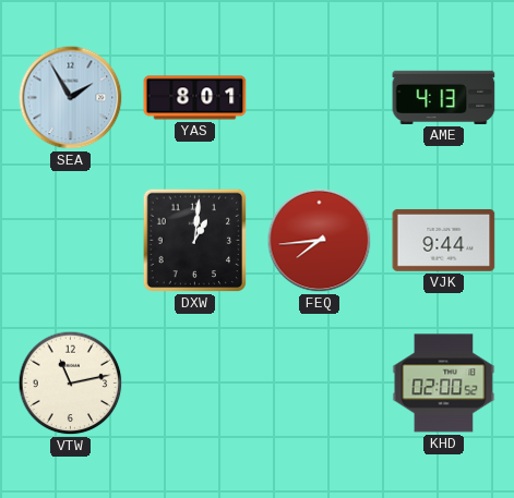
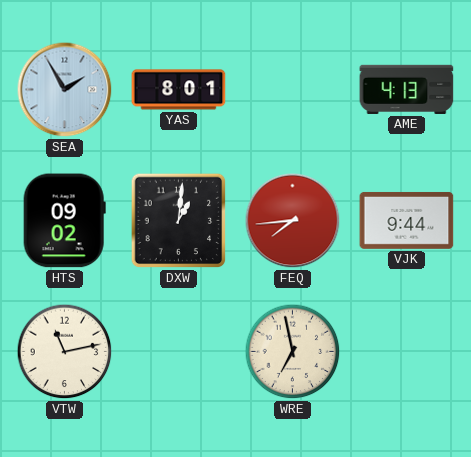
HTS: none -> 09:02 (64, 221)
WRE: none -> 6:58 (293, 352)
KHD: 02:00 -> none (444, 384)
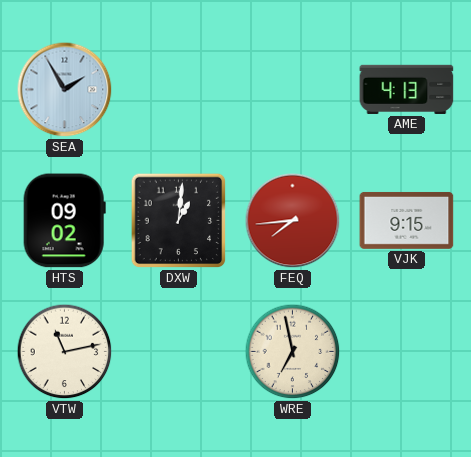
YAS: 8:01 -> none (179, 90)
VJK: 9:44 -> 9:15 (407, 220)
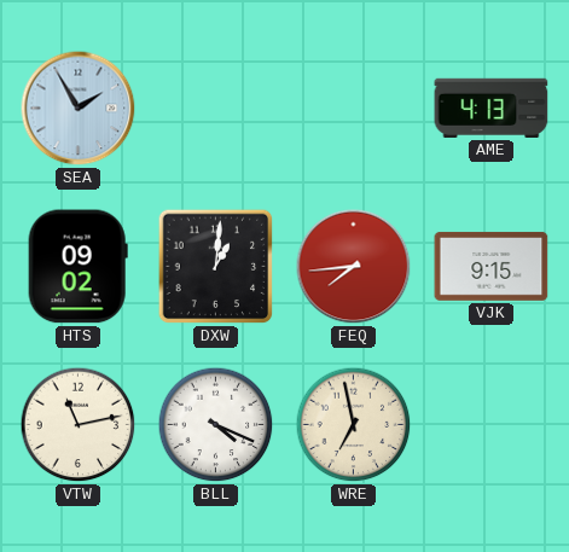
BLL: none -> 4:19 (216, 425)
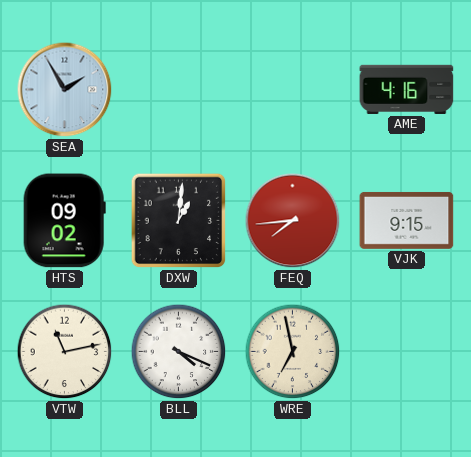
AME: 4:13 -> 4:16 (407, 89)
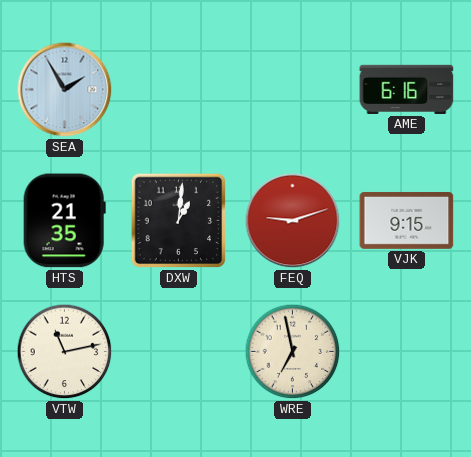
AME: 4:16 -> 6:16 (407, 89)
HTS: 09:02 -> 21:35 (64, 221)
FEQ: 7:44 -> 9:12 (293, 221)
BLL: 4:19 -> none (179, 352)
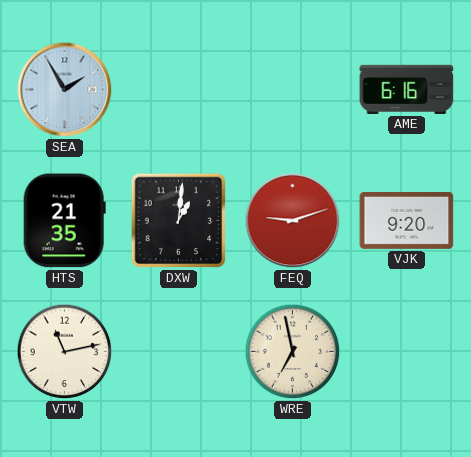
VJK: 9:15 -> 9:20 (407, 220)
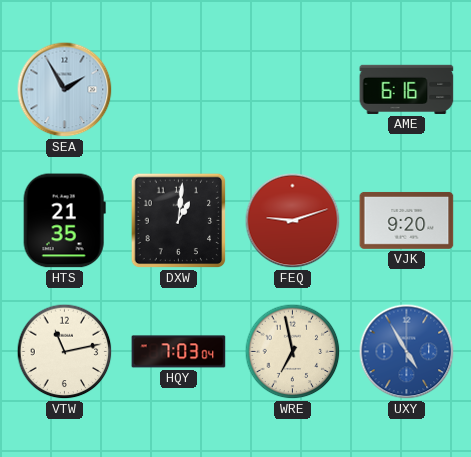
HQY: none -> 7:03 (179, 352)
UXY: none -> 4:55 (407, 352)
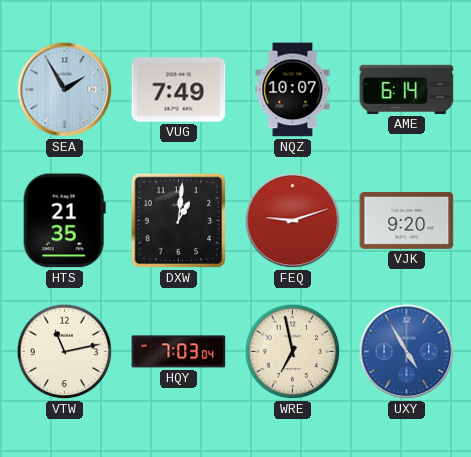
VUG: none -> 7:49 (179, 90)
NQZ: none -> 10:07 (293, 90)
AME: 6:16 -> 6:14 (407, 89)
